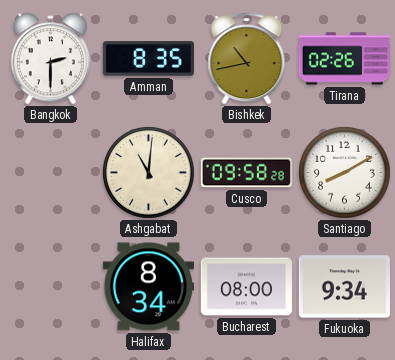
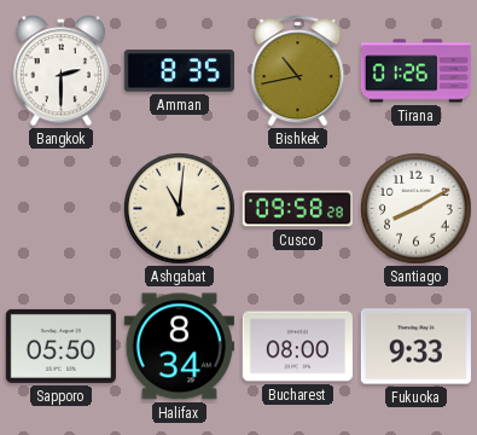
Tirana: 02:26 -> 01:26 (415, 71)
Sapporo: none -> 05:50 (60, 346)
Fukuoka: 9:34 -> 9:33 (415, 347)
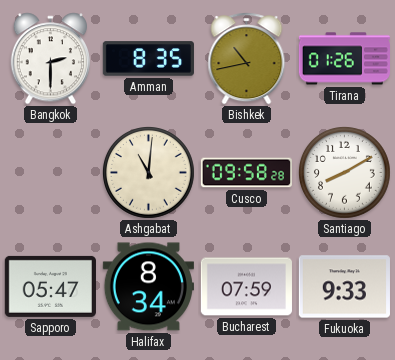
Sapporo: 05:50 -> 05:47 (50, 286)
Bucharest: 08:00 -> 07:59 (246, 287)
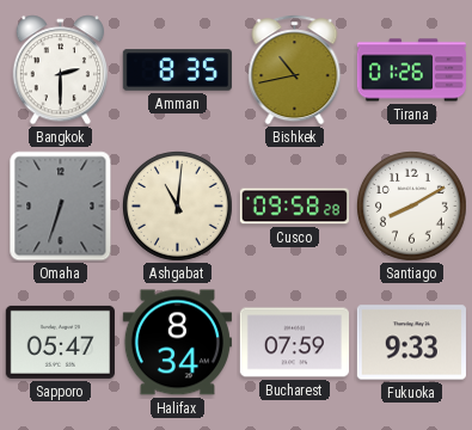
Omaha: none -> 6:33 (61, 207)
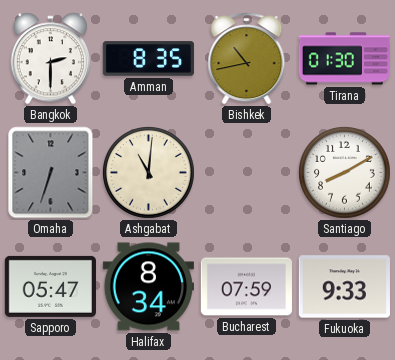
Tirana: 01:26 -> 01:30 (344, 59)
Cusco: 09:58 -> none (294, 207)
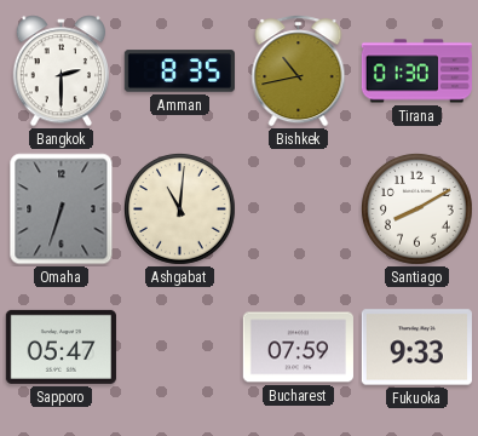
Halifax: 8:34 -> none (148, 287)
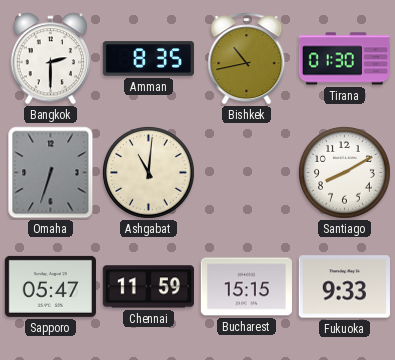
Chennai: none -> 11:59 (148, 287)
Bucharest: 07:59 -> 15:15 (246, 287)
